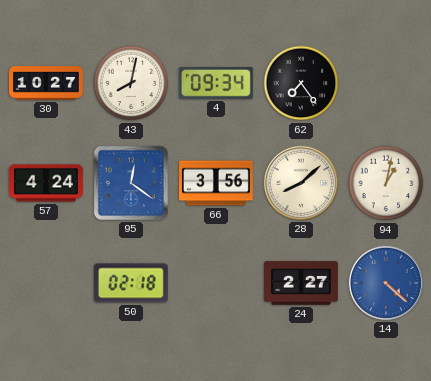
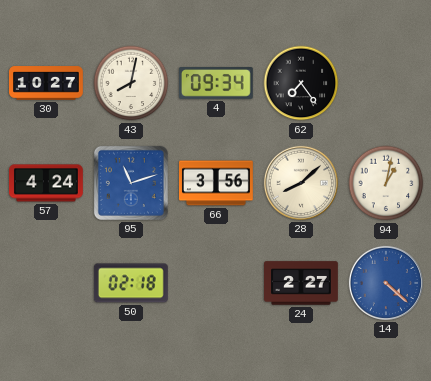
95: 12:21 -> 11:12 (131, 183)
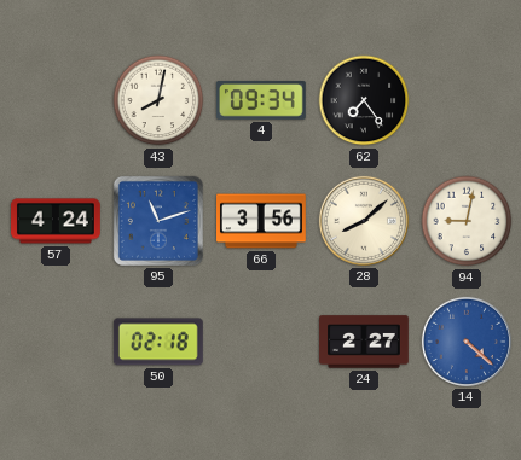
30: 10:27 -> none (47, 83)
94: 1:02 -> 9:02 (467, 221)
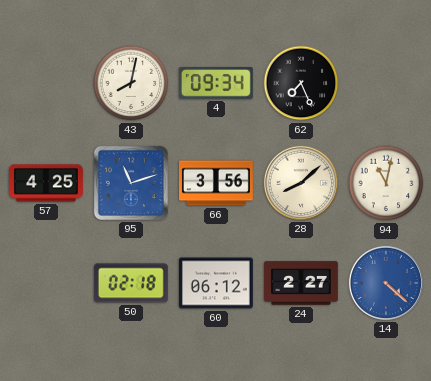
62: 7:24 -> 7:26 (301, 83)
57: 4:24 -> 4:25 (47, 183)
94: 9:02 -> 11:02 (386, 183)
60: none -> 06:12 (216, 283)
